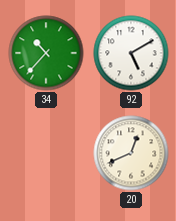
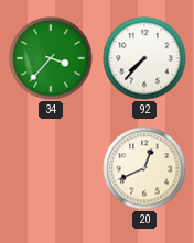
34: 10:37 -> 3:37 (51, 58)
92: 5:10 -> 7:37 (144, 58)
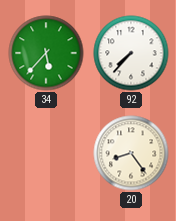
34: 3:37 -> 5:37 (46, 53)
20: 12:41 -> 8:24 (131, 153)
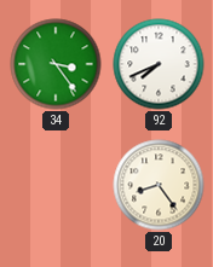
34: 5:37 -> 3:24 (56, 64)
92: 7:37 -> 7:41 (159, 64)
